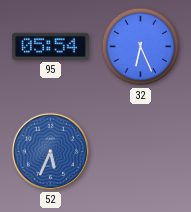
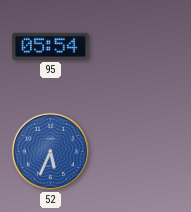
32: 6:26 -> none (141, 47)
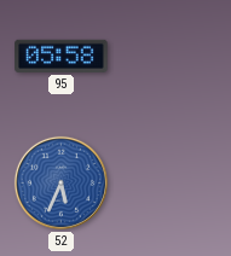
95: 05:54 -> 05:58 (62, 56)
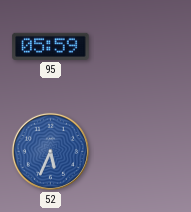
95: 05:58 -> 05:59 (51, 46)
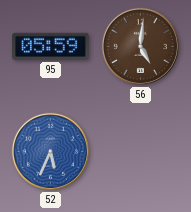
56: none -> 5:01 (140, 46)
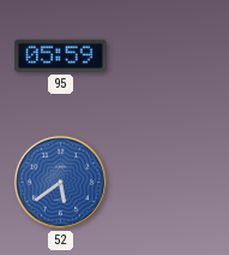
56: 5:01 -> none (140, 46)
52: 5:34 -> 5:39 (60, 182)
